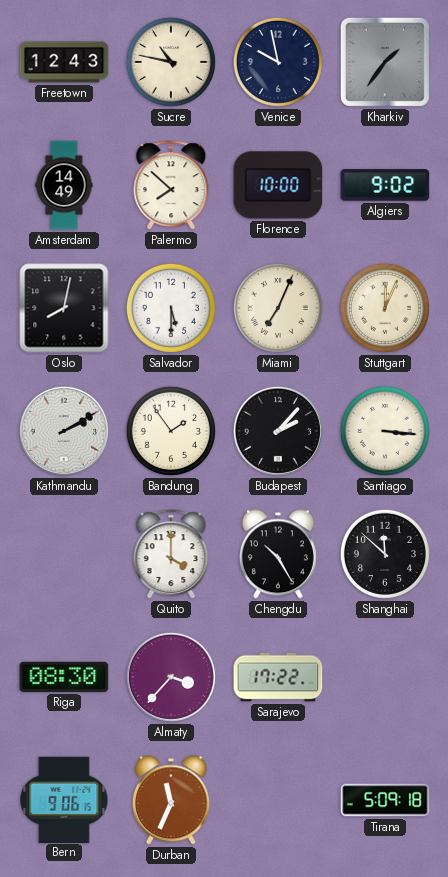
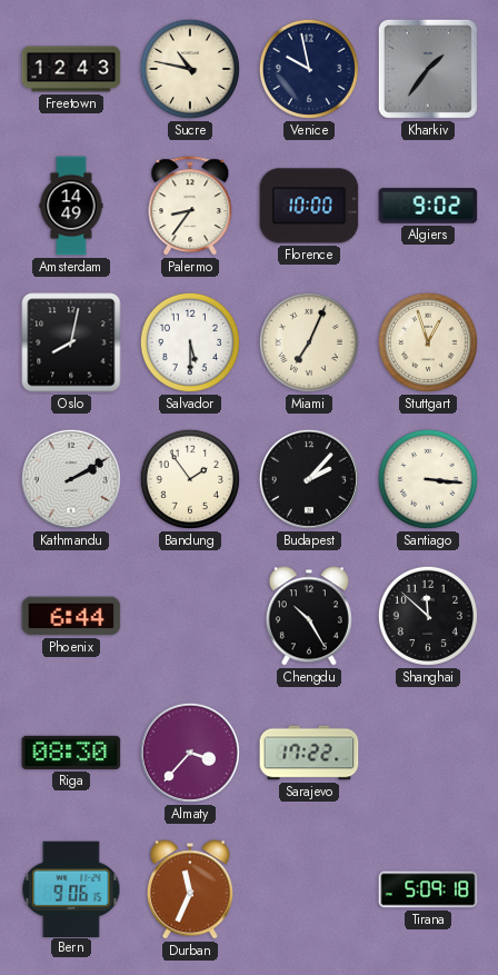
Palermo: 7:52 -> 8:36 (190, 207)
Stuttgart: 12:04 -> 12:57 (428, 342)
Phoenix: none -> 6:44 (71, 616)
Quito: 4:00 -> none (171, 555)
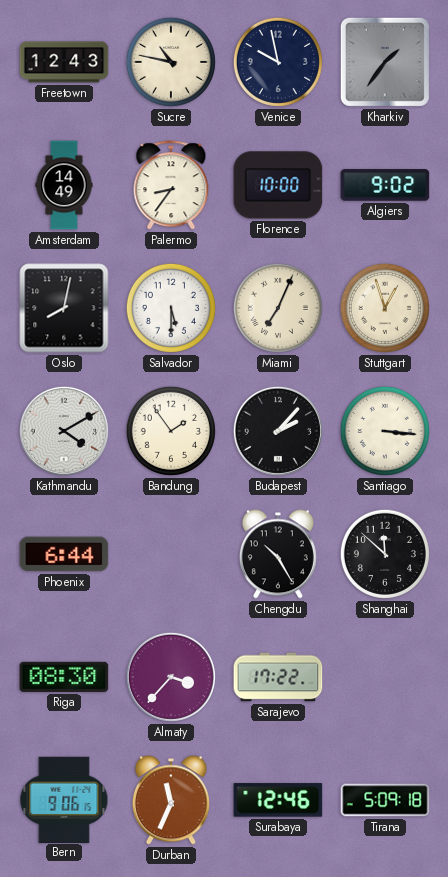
Kathmandu: 2:10 -> 4:10 (64, 431)
Surabaya: none -> 12:46 (278, 800)
